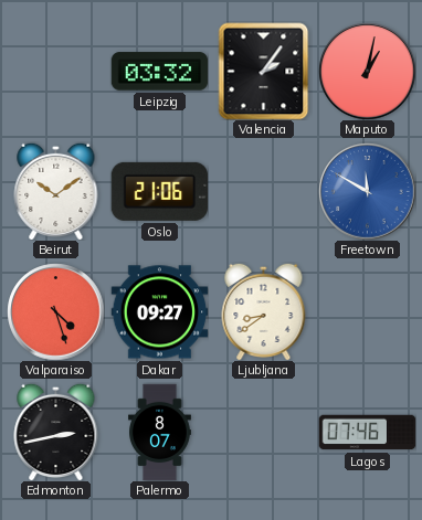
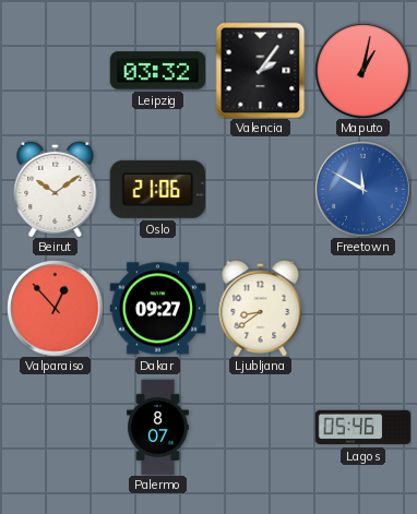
Valparaiso: 4:27 -> 12:53 (55, 308)
Edmonton: 2:43 -> none (56, 432)
Lagos: 07:46 -> 05:46 (362, 428)
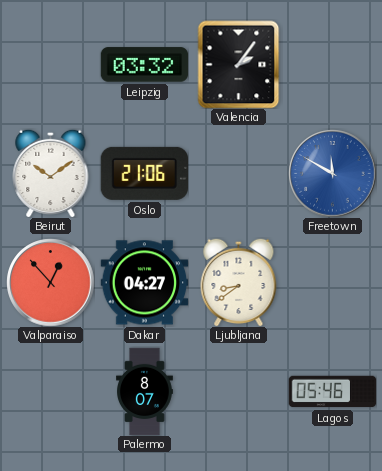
Maputo: 1:02 -> none (362, 70)
Dakar: 09:27 -> 04:27 (144, 283)
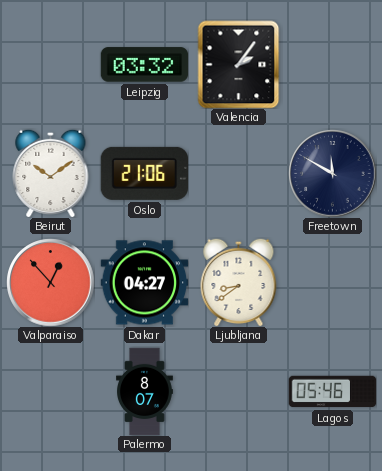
Freetown dial: blue -> navy (332, 173)
